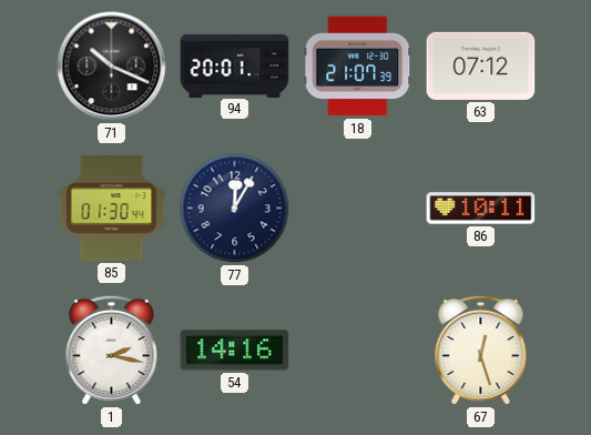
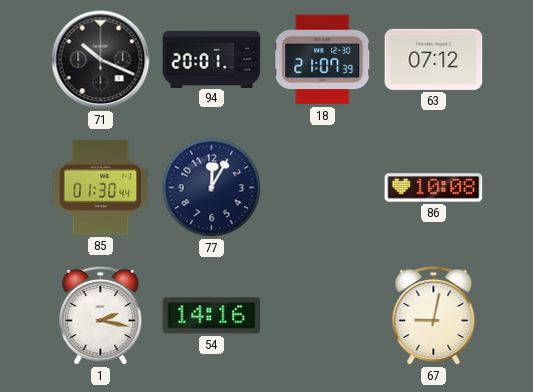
86: 10:11 -> 10:08 (434, 188)
67: 12:27 -> 9:02 (434, 316)
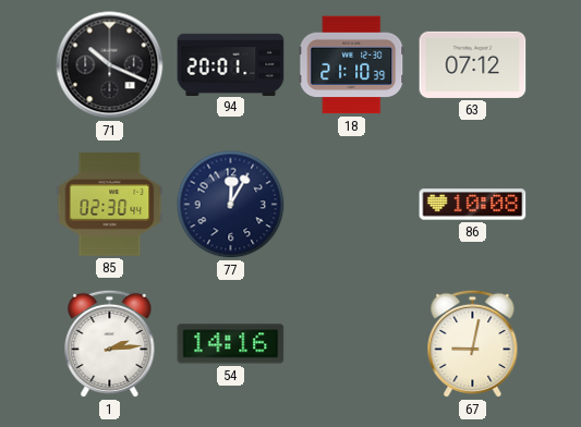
18: 21:07 -> 21:10 (352, 65)
85: 01:30 -> 02:30 (110, 205)
1: 2:17 -> 2:14 (110, 344)
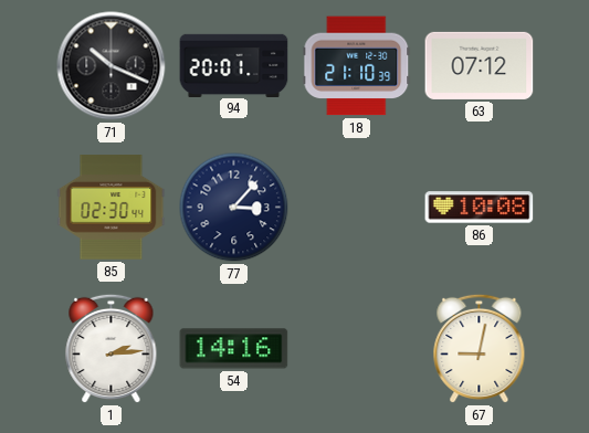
77: 12:05 -> 3:07 (234, 208)
